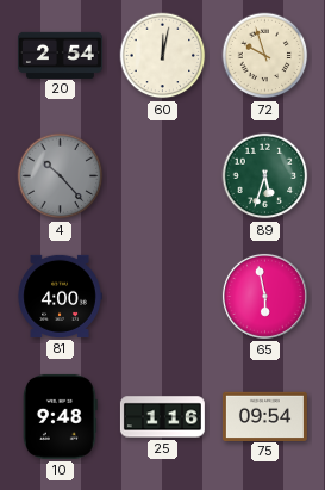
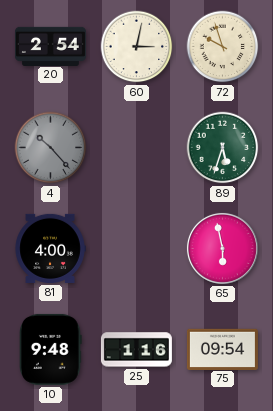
60: 12:02 -> 3:02 (137, 47)
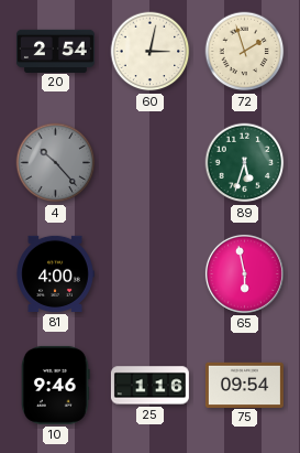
72: 9:57 -> 1:57 (245, 52)
10: 9:48 -> 9:46 (56, 385)
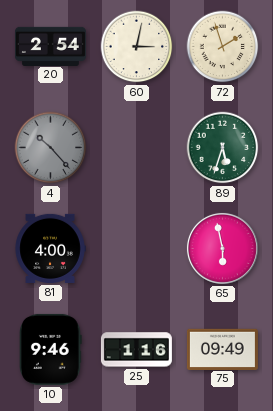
75: 09:54 -> 09:49 (222, 349)
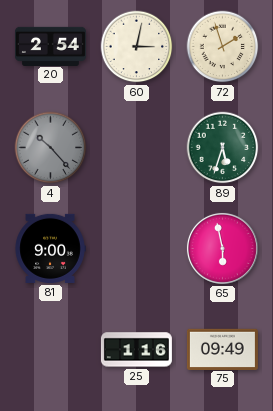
81: 4:00 -> 9:00 (50, 248)
10: 9:46 -> none (51, 349)
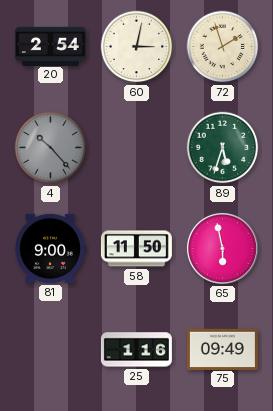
58: none -> 11:50 (136, 249)
